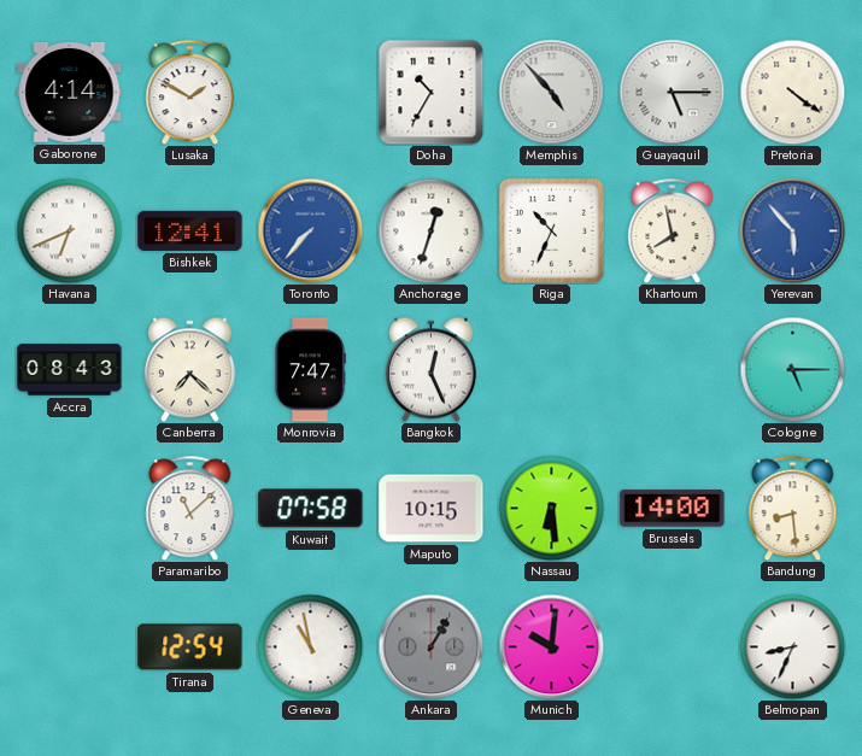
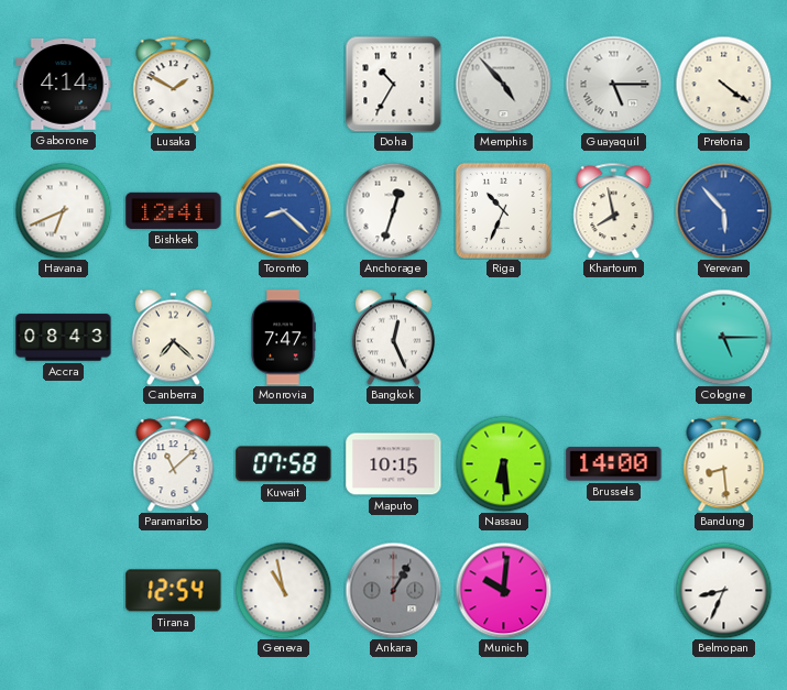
Toronto: 7:37 -> 8:22 (283, 210)
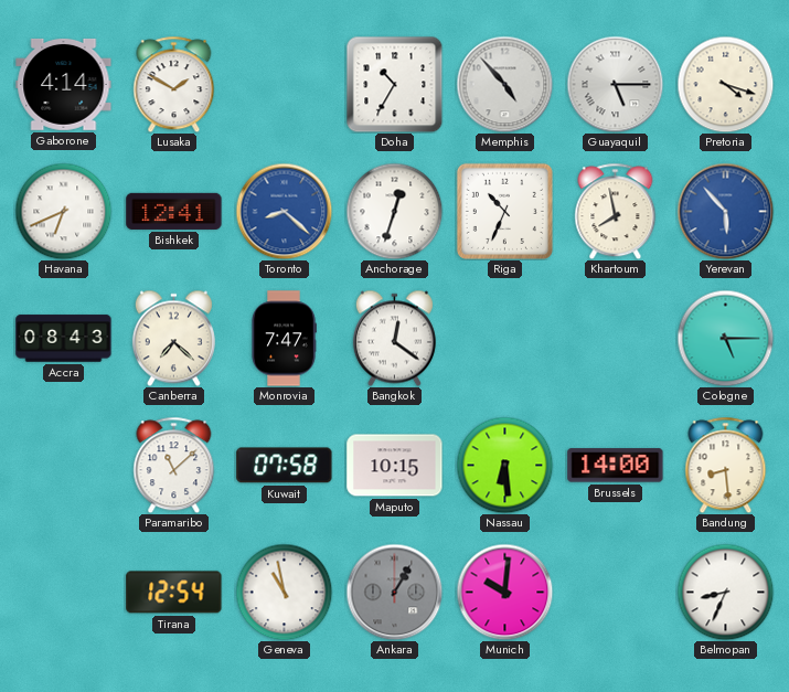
Pretoria: 4:21 -> 4:18 (725, 84)
Bangkok: 12:26 -> 12:21 (394, 338)
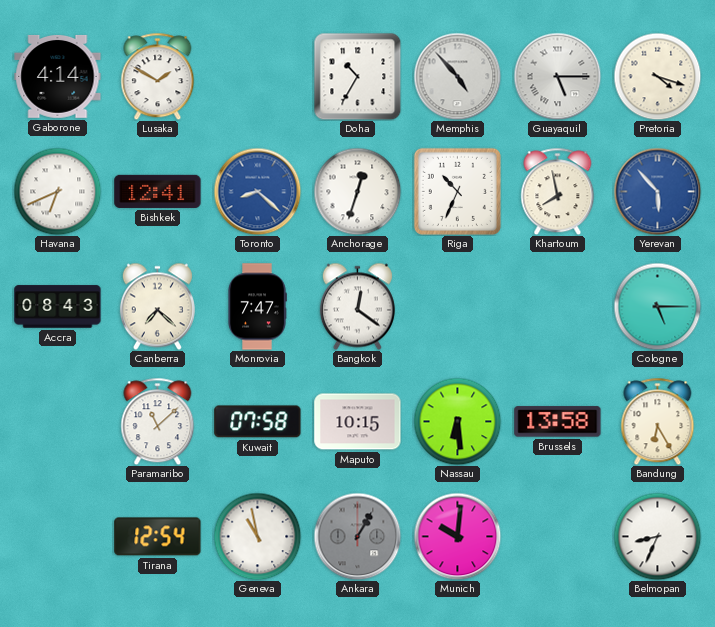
Brussels: 14:00 -> 13:58 (558, 422)
Bandung: 8:29 -> 6:25 (658, 421)
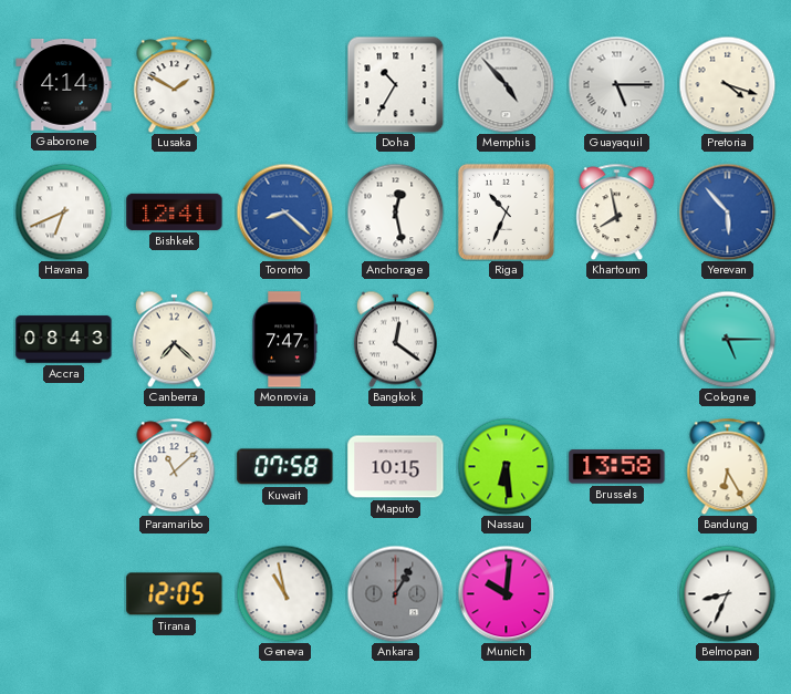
Anchorage: 12:33 -> 12:28 (395, 211)
Tirana: 12:54 -> 12:05 (175, 594)
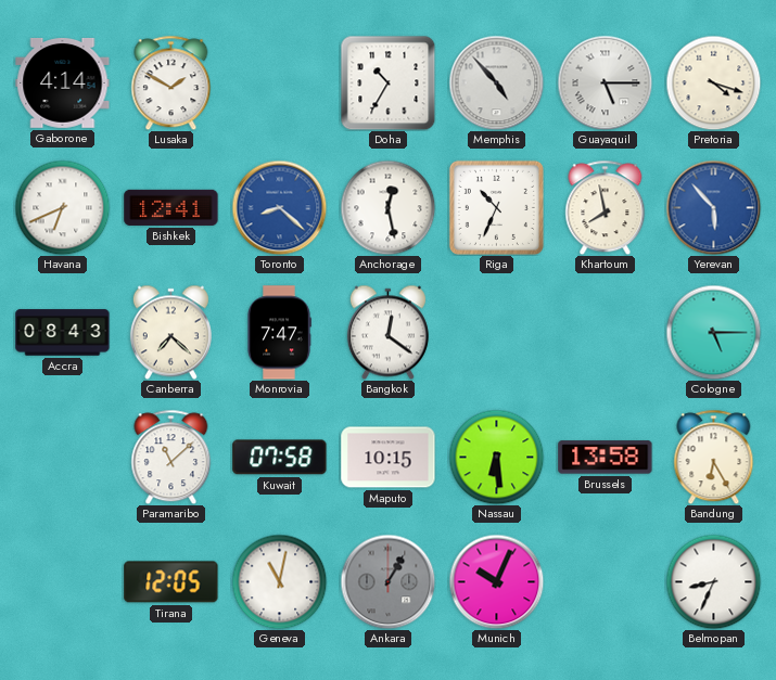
Geneva: 10:58 -> 11:02 (279, 581)
Munich: 10:01 -> 10:04 (496, 581)
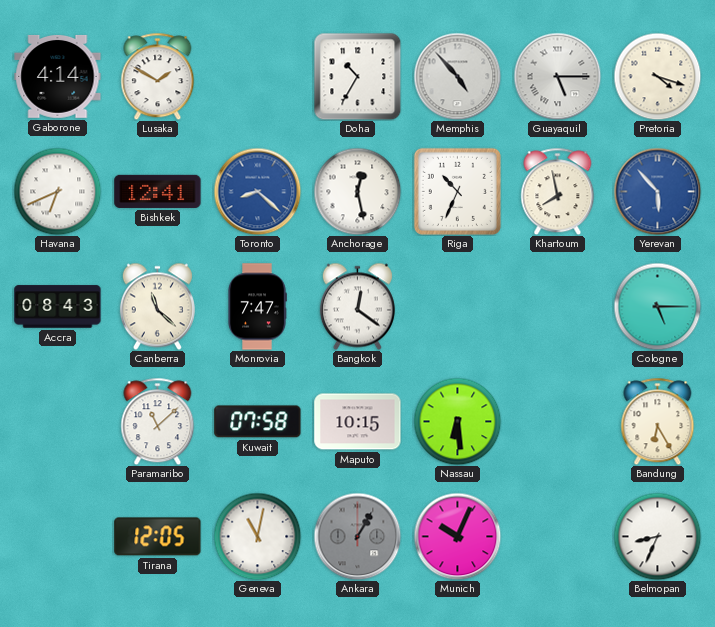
Canberra: 7:22 -> 11:22 (157, 306)
Brussels: 13:58 -> none (606, 458)
